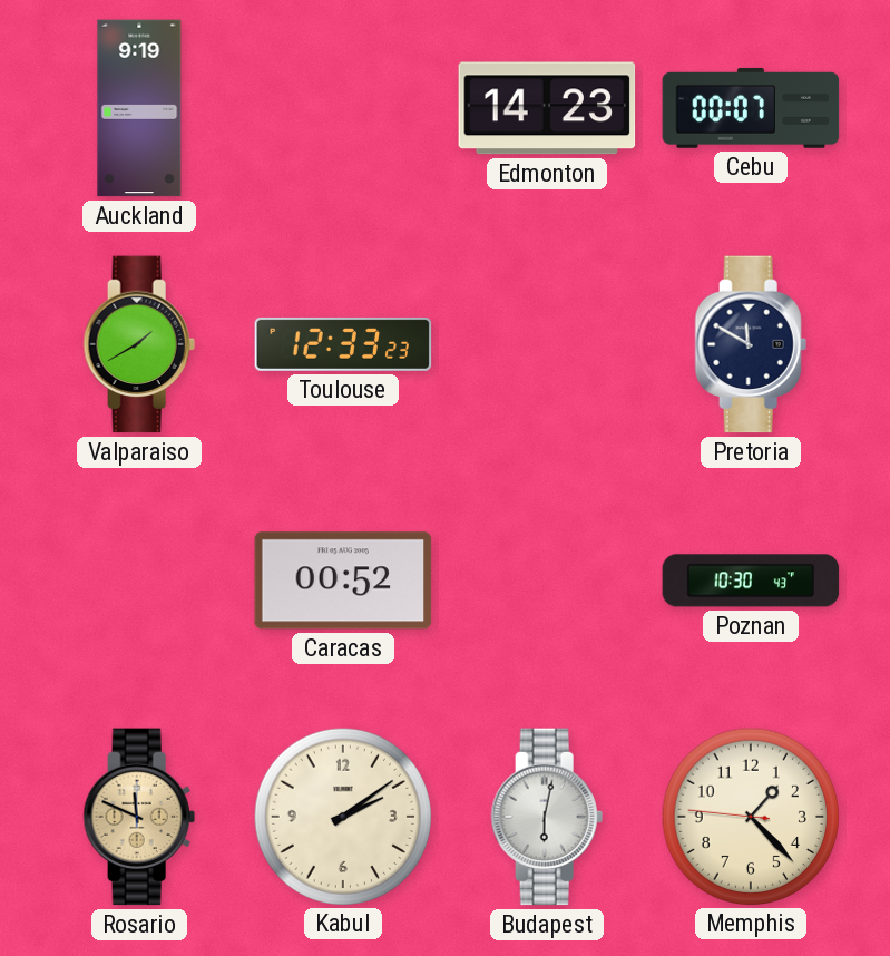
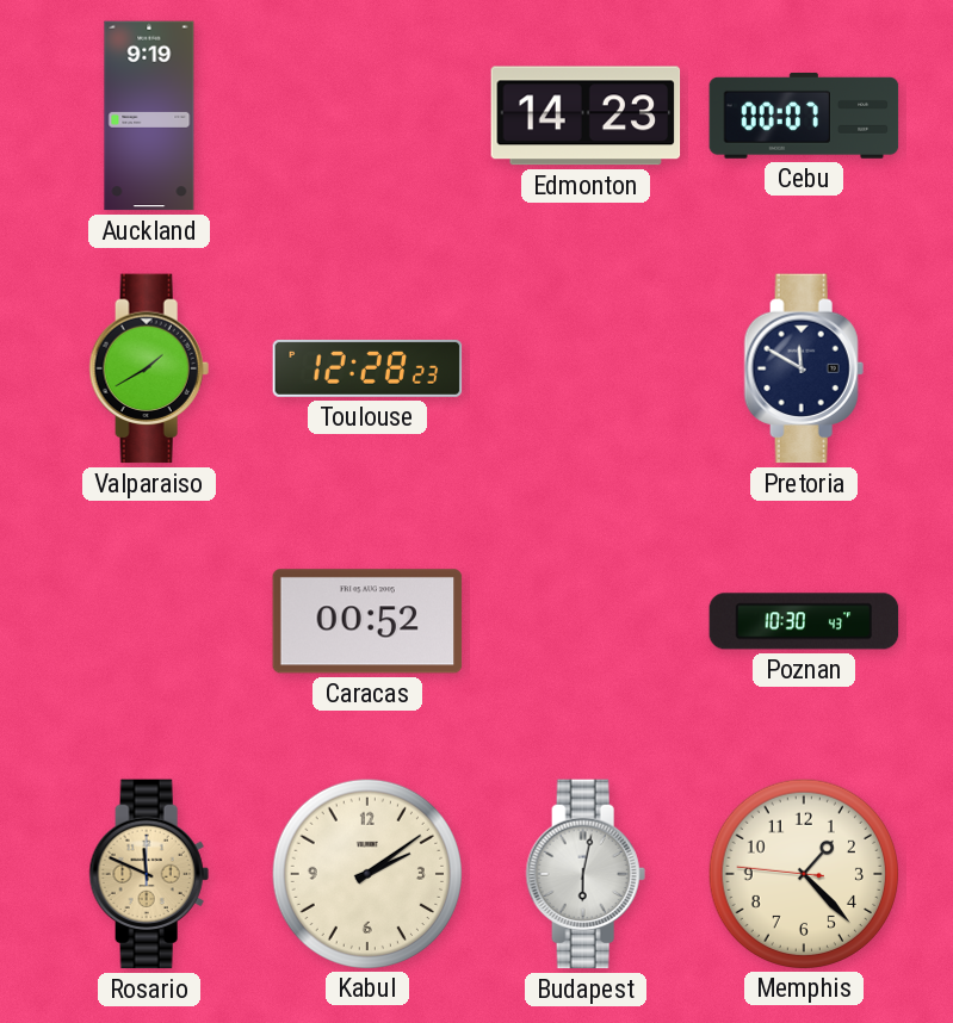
Toulouse: 12:33 -> 12:28 (367, 368)
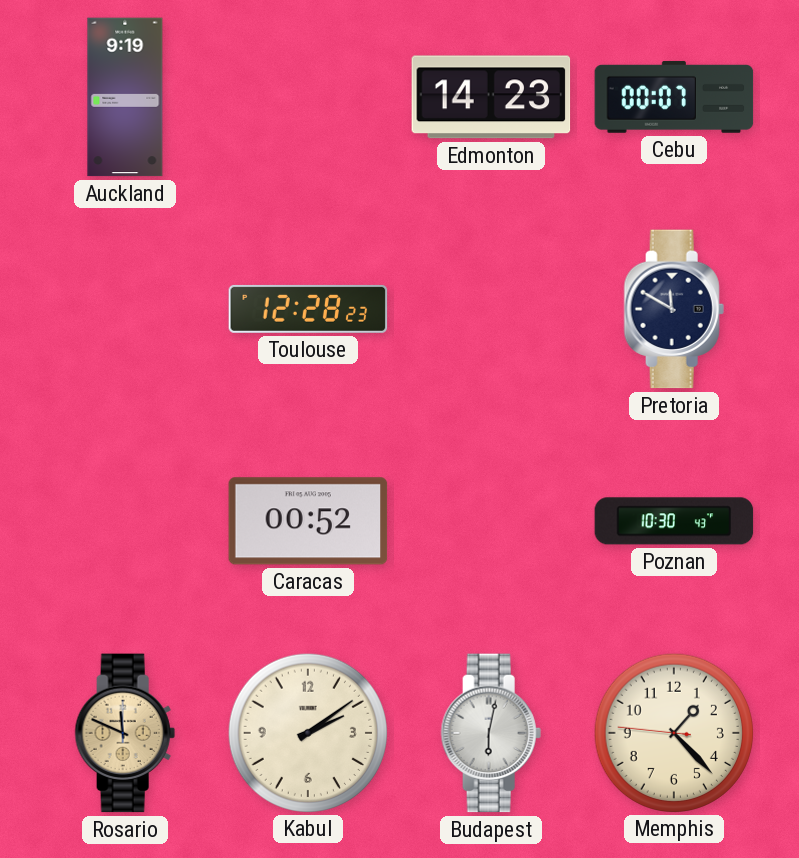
Valparaiso: 1:40 -> none (149, 368)
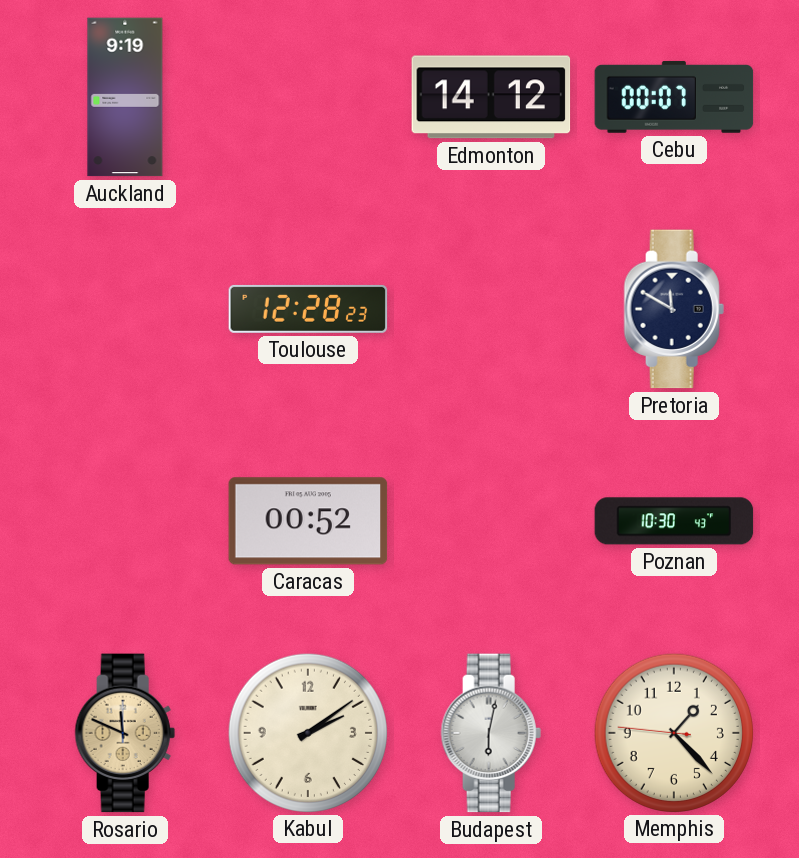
Edmonton: 14:23 -> 14:12 (491, 97)
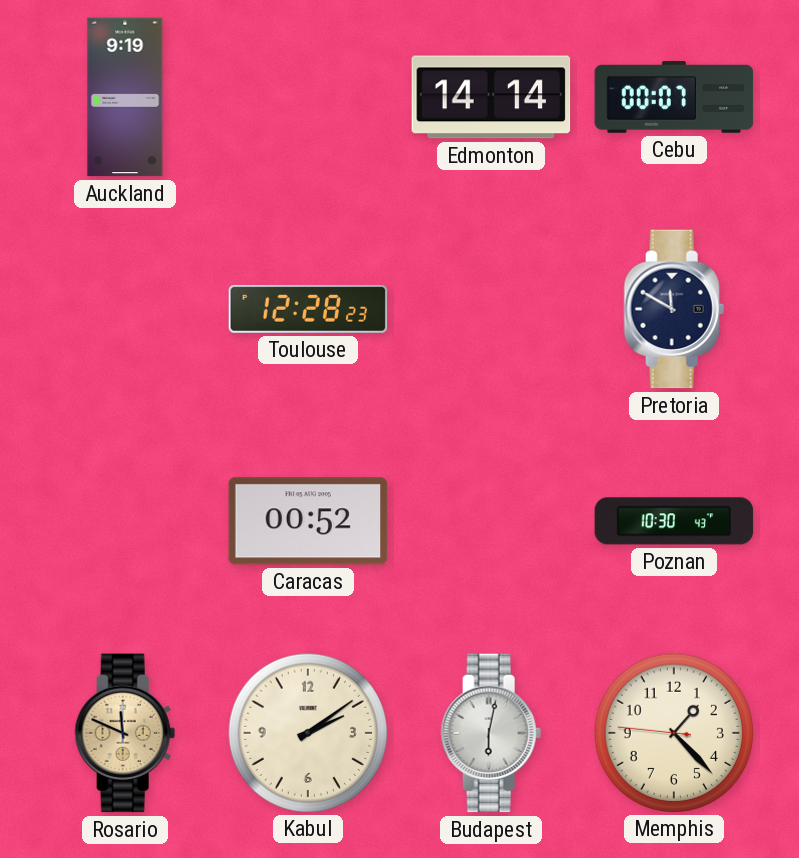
Edmonton: 14:12 -> 14:14 (491, 97)
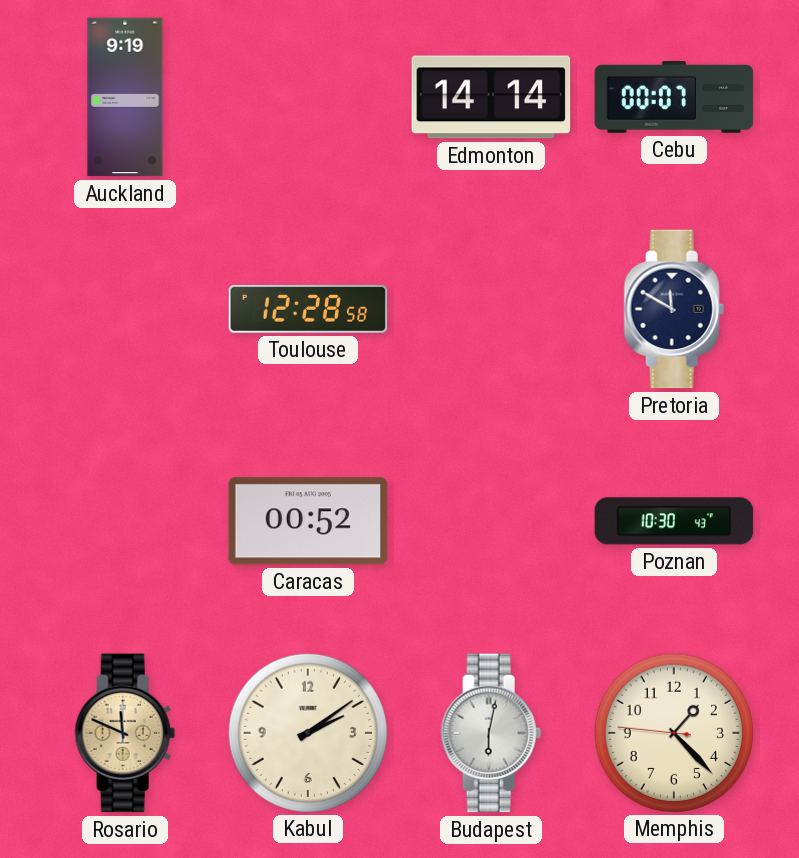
Toulouse: 12:28:23 -> 12:28:58 (308, 309)
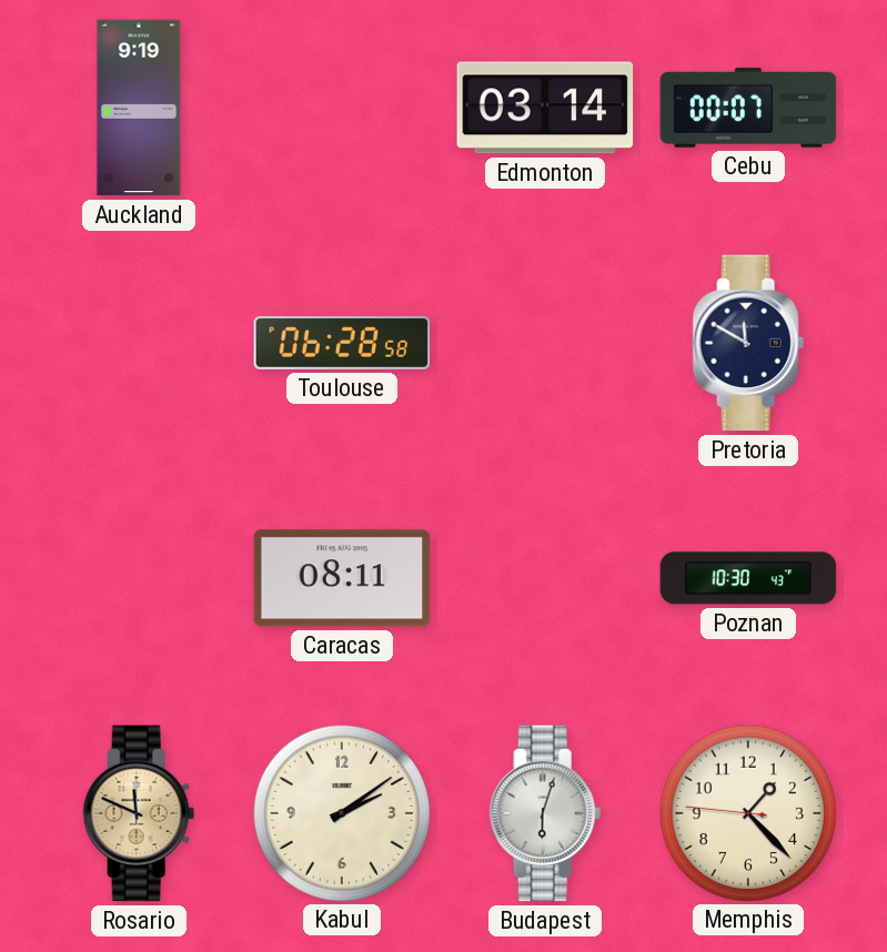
Edmonton: 14:14 -> 03:14 (545, 108)
Toulouse: 12:28 -> 06:28 (342, 343)
Caracas: 00:52 -> 08:11 (342, 578)
Budapest: 6:02 -> 6:03 (545, 813)
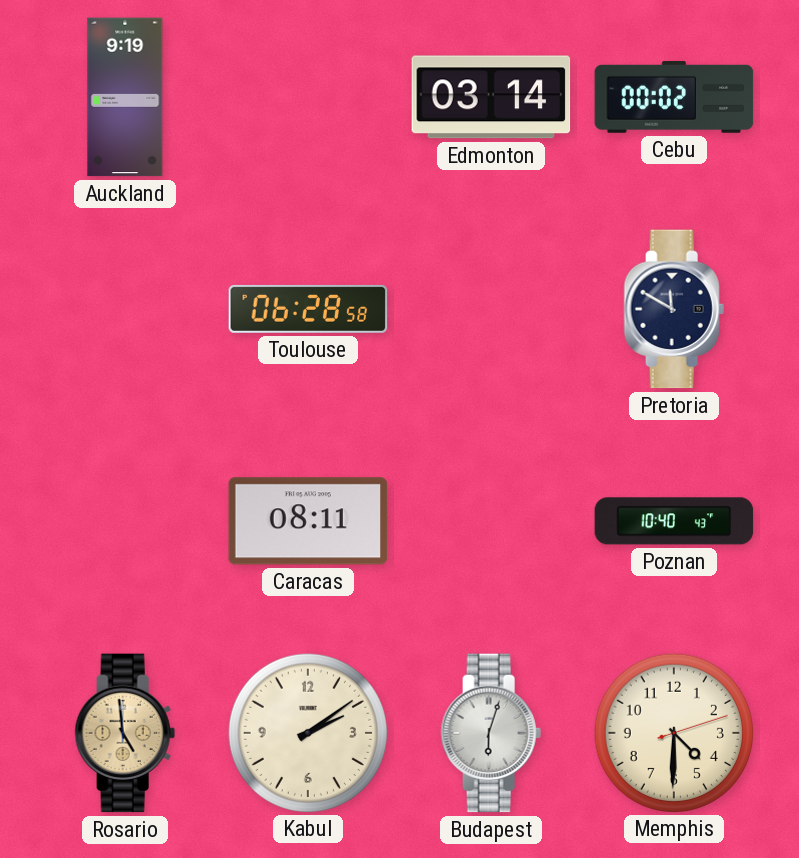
Cebu: 00:07 -> 00:02 (674, 97)
Poznan: 10:30 -> 10:40 (674, 521)
Rosario: 11:49 -> 4:59 (125, 733)
Memphis: 1:22 -> 4:30 (673, 732)
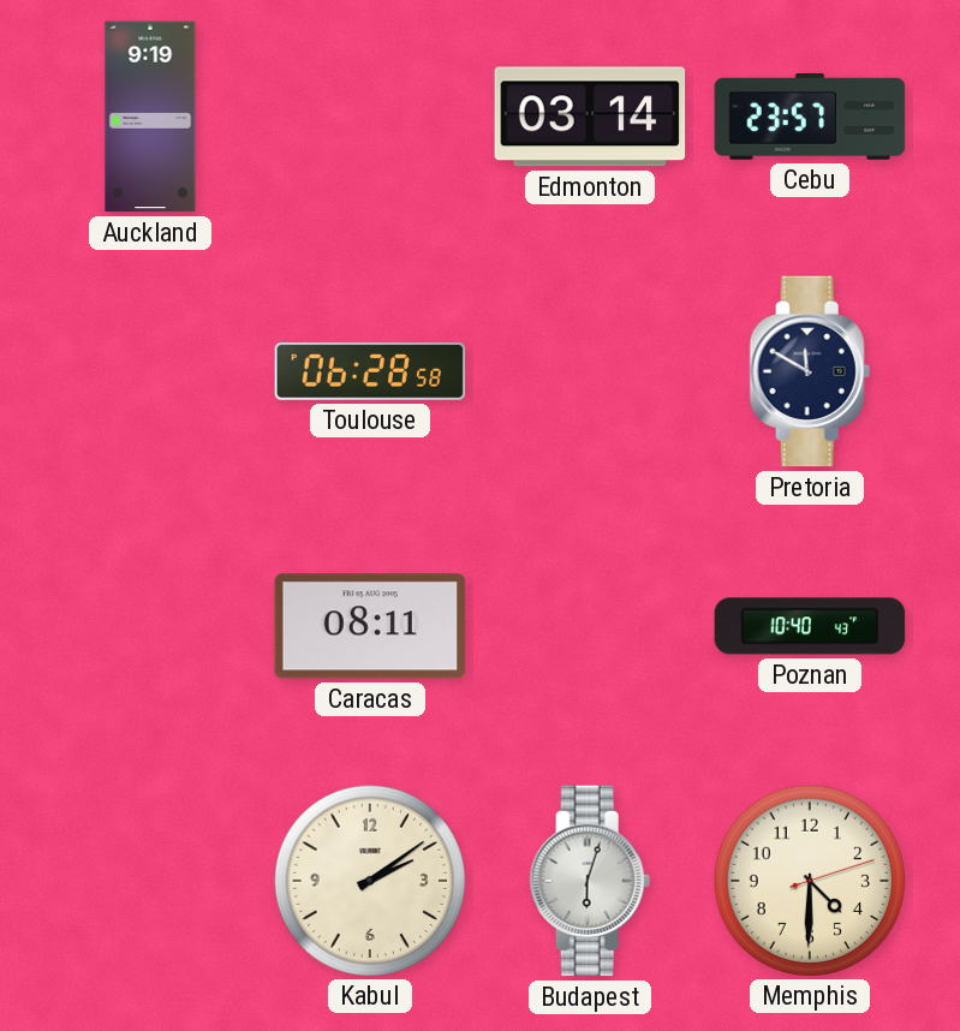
Cebu: 00:02 -> 23:57 (810, 117)
Rosario: 4:59 -> none (125, 733)
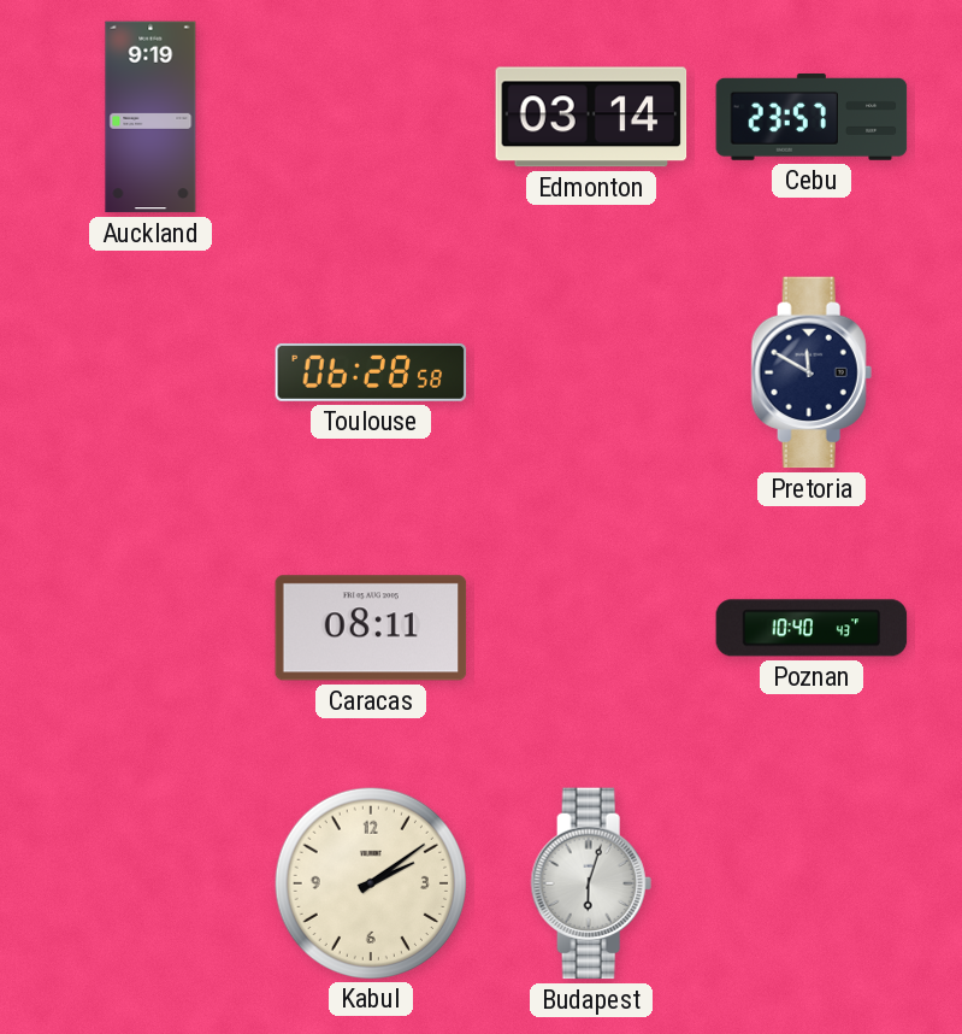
Memphis: 4:30 -> none (809, 880)
